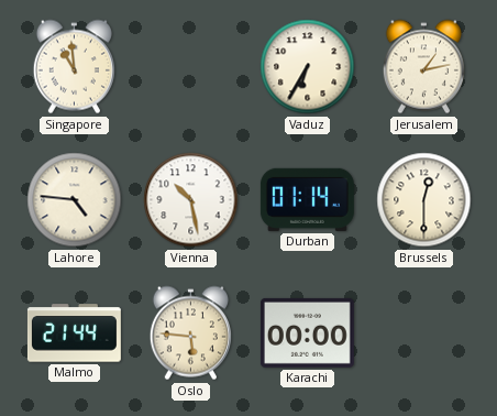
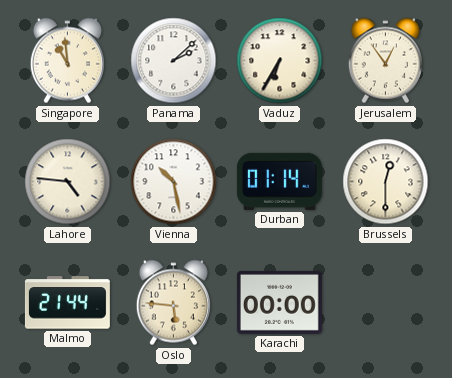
Panama: none -> 2:08 (174, 61)
Jerusalem: 1:13 -> 12:54 (385, 61)
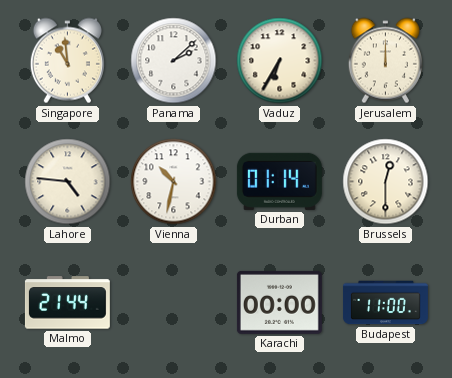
Jerusalem: 12:54 -> 12:00 (385, 61)
Vienna: 10:28 -> 10:32 (174, 182)
Oslo: 5:46 -> none (173, 303)
Budapest: none -> 11:00 (385, 303)
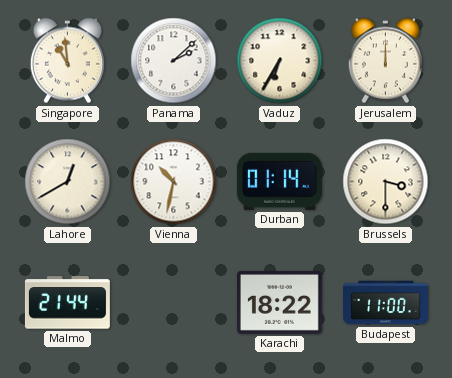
Lahore: 4:46 -> 12:40 (68, 182)
Brussels: 12:30 -> 3:30 (386, 182)
Karachi: 00:00 -> 18:22 (279, 302)
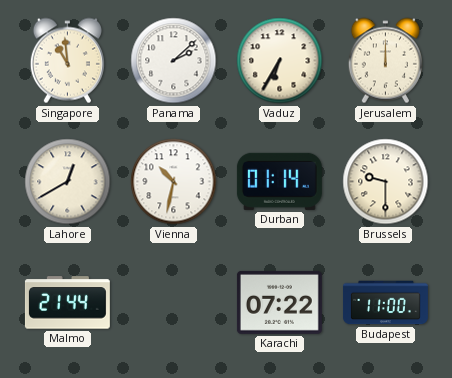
Brussels: 3:30 -> 9:30 (386, 182)
Karachi: 18:22 -> 07:22 (279, 302)
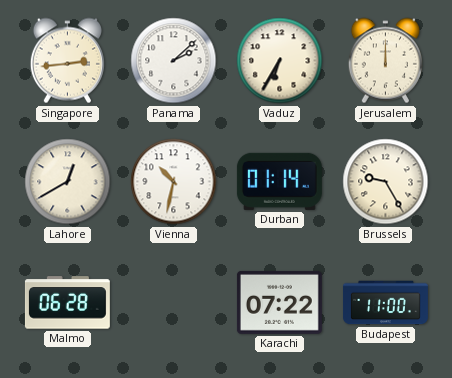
Singapore: 10:59 -> 2:44 (67, 61)
Brussels: 9:30 -> 9:25 (386, 182)
Malmo: 21:44 -> 06:28 (67, 303)
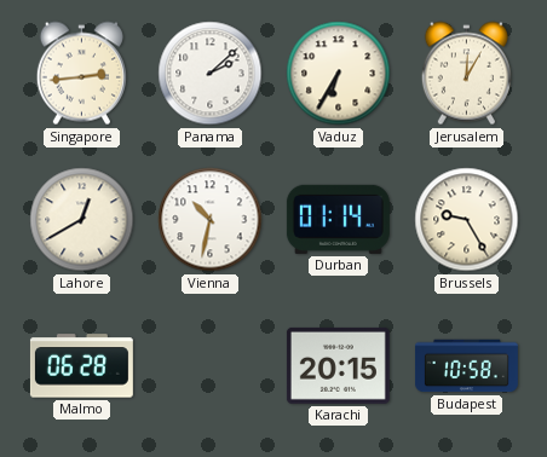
Jerusalem: 12:00 -> 12:05 (466, 74)
Karachi: 07:22 -> 20:15 (338, 365)
Budapest: 11:00 -> 10:58 (466, 366)
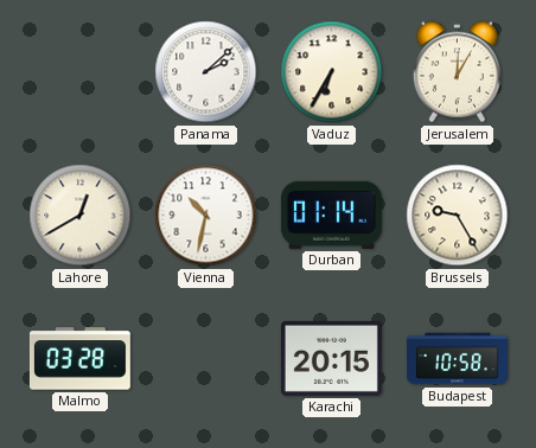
Singapore: 2:44 -> none (81, 74)
Malmo: 06:28 -> 03:28 (79, 359)
